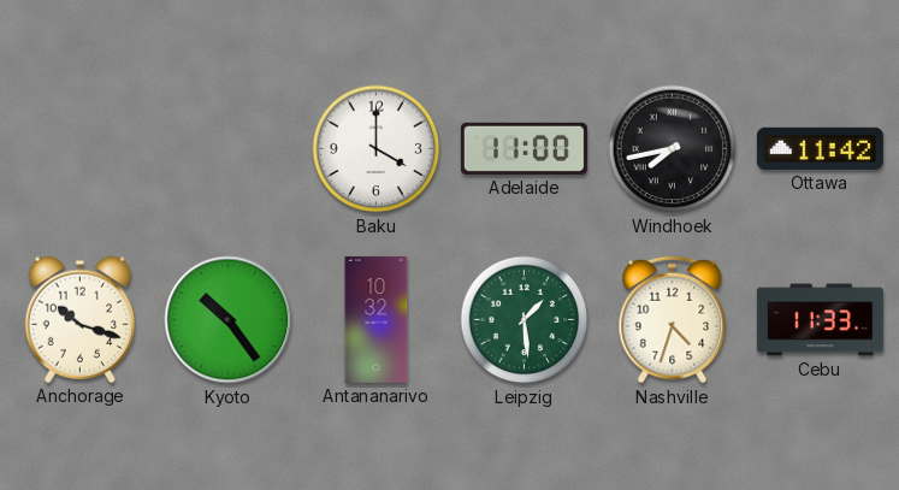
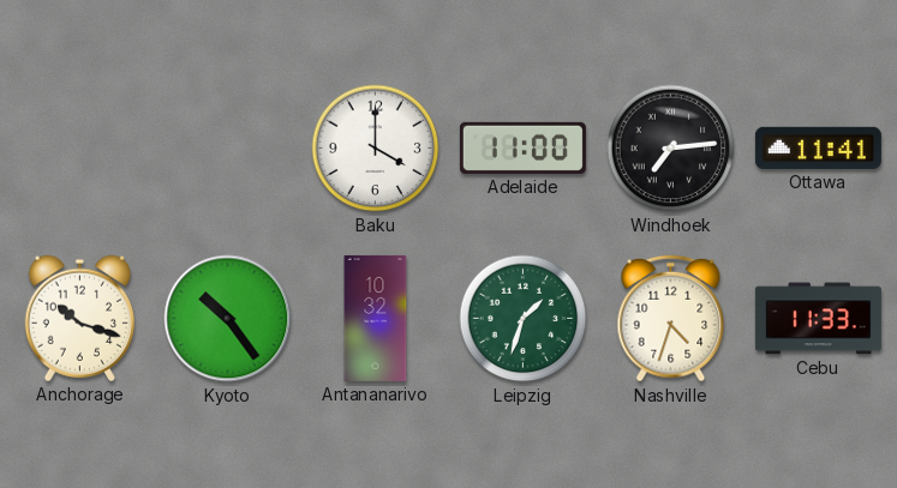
Windhoek: 7:43 -> 7:14 (671, 149)
Ottawa: 11:42 -> 11:41 (818, 147)
Leipzig: 1:29 -> 1:33 (524, 319)
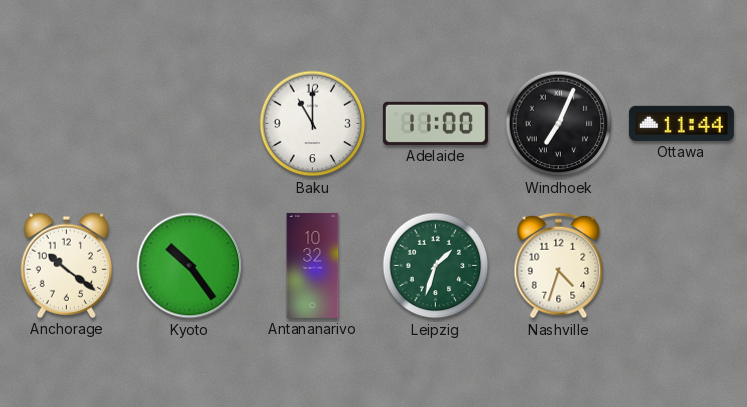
Baku: 4:00 -> 11:00 (313, 124)
Windhoek: 7:14 -> 7:04 (559, 124)
Ottawa: 11:41 -> 11:44 (681, 123)
Anchorage: 10:18 -> 10:21 (66, 265)
Cebu: 11:33 -> none (818, 319)
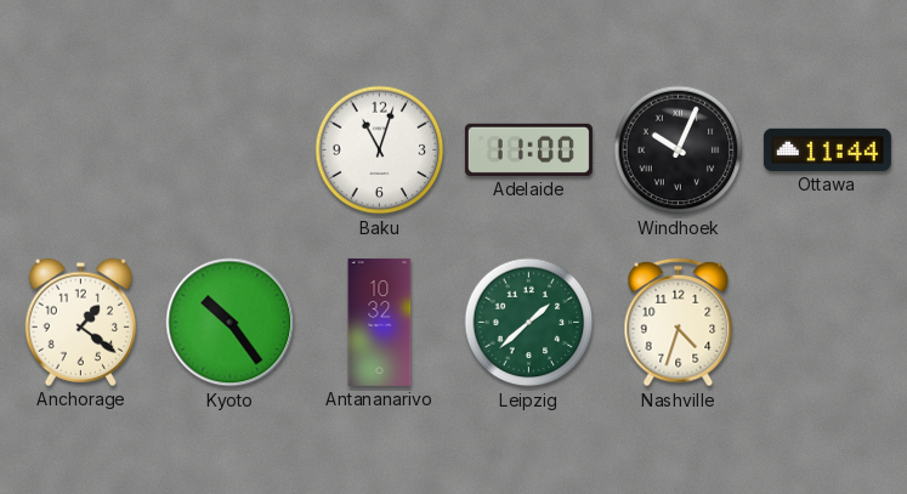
Baku: 11:00 -> 11:03 (380, 151)
Windhoek: 7:04 -> 10:04 (679, 151)
Anchorage: 10:21 -> 1:21 (80, 322)
Leipzig: 1:33 -> 1:38 (529, 323)
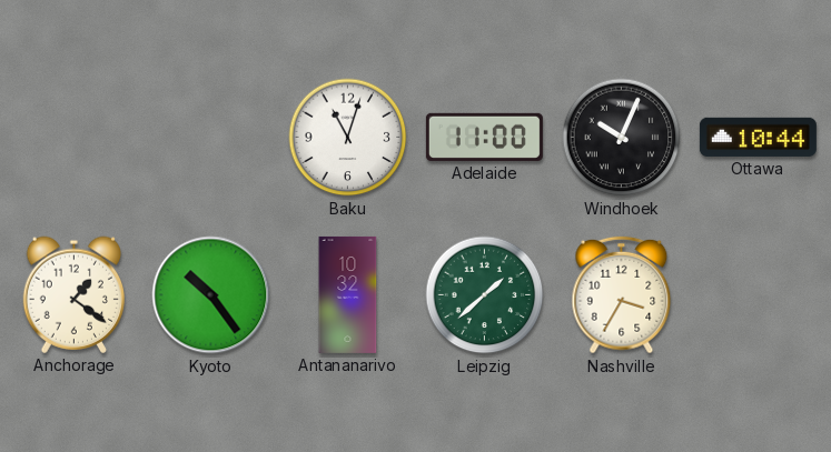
Ottawa: 11:44 -> 10:44 (758, 137)
Nashville: 4:33 -> 3:35 (622, 295)
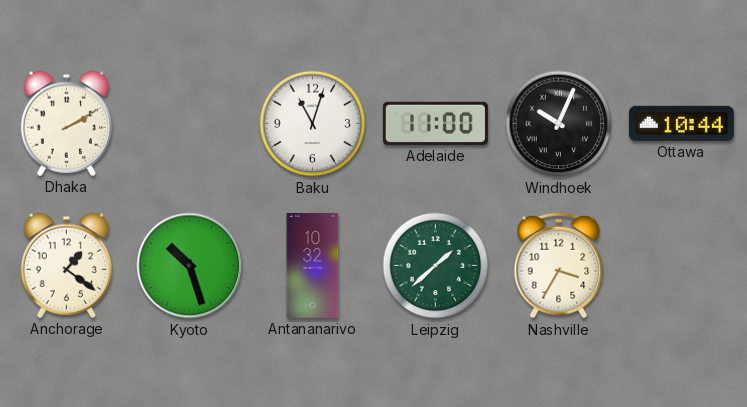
Dhaka: none -> 2:10 (66, 123)
Kyoto: 10:24 -> 10:27 (190, 266)
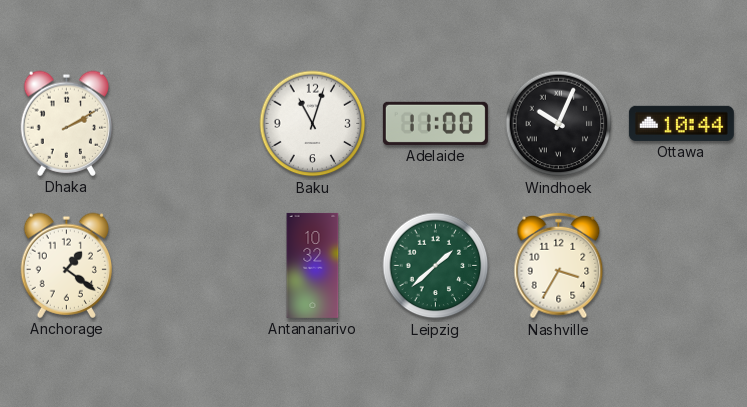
Kyoto: 10:27 -> none (190, 266)
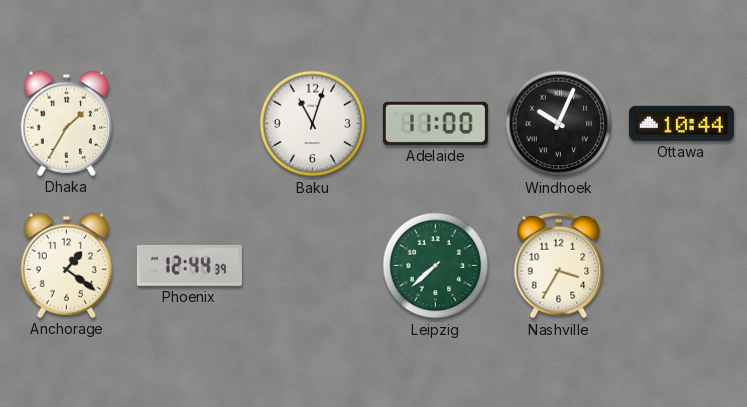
Dhaka: 2:10 -> 1:35 (66, 123)
Phoenix: none -> 12:44 (189, 265)
Antananarivo: 10:32 -> none (313, 265)
Leipzig: 1:38 -> 7:38 (436, 266)
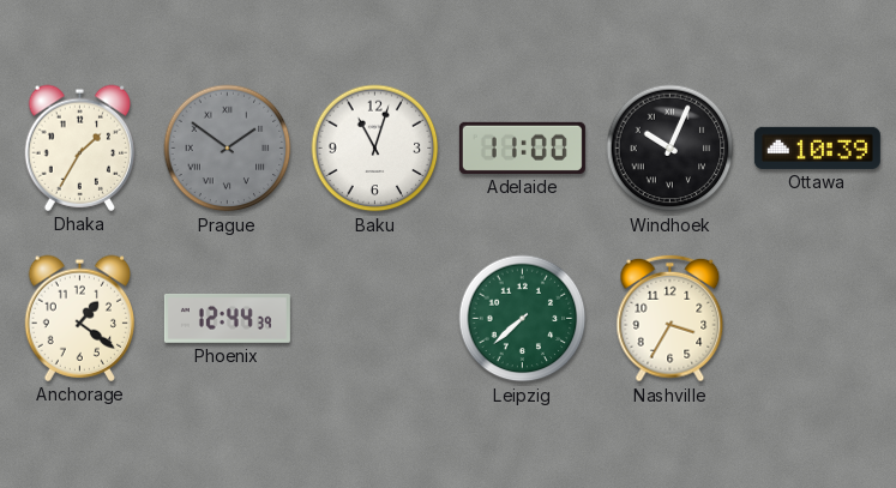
Prague: none -> 1:51 (228, 149)
Ottawa: 10:44 -> 10:39 (817, 147)
